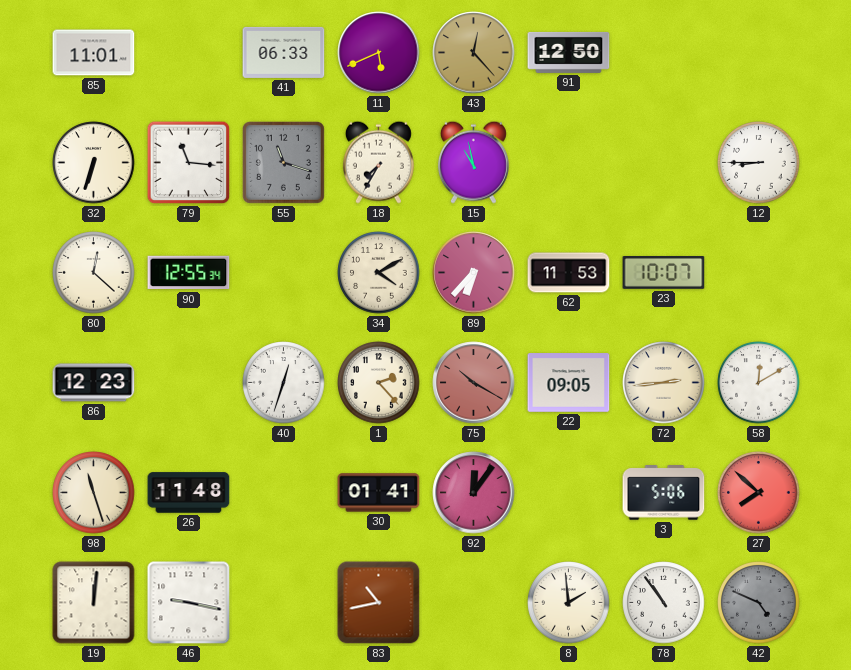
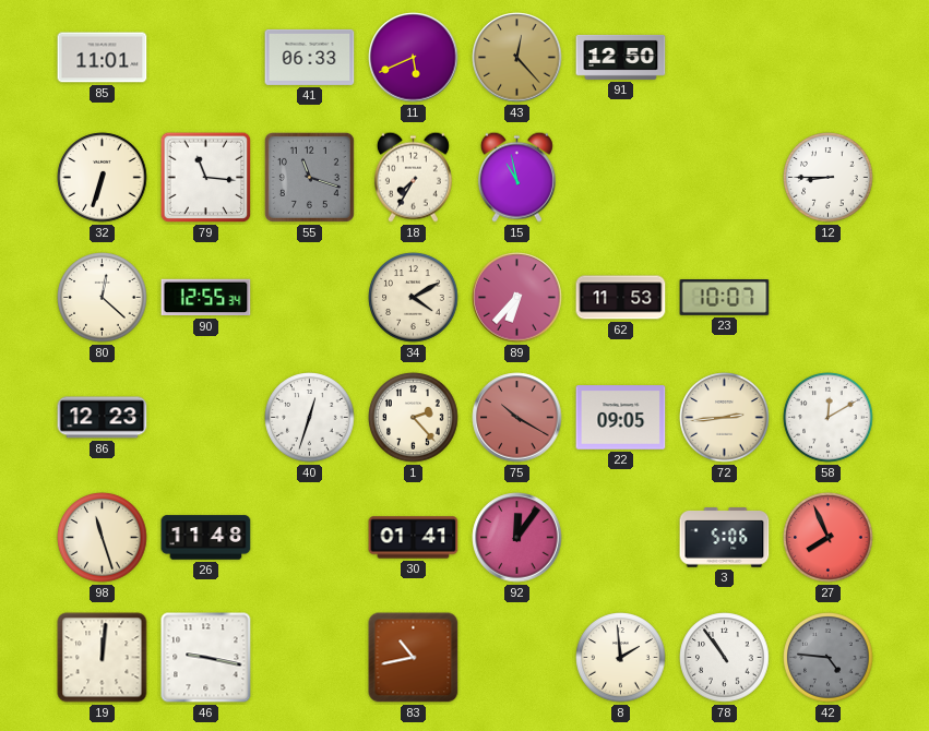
27: 7:52 -> 7:56 (829, 538)
42: 4:49 -> 4:46 (829, 658)
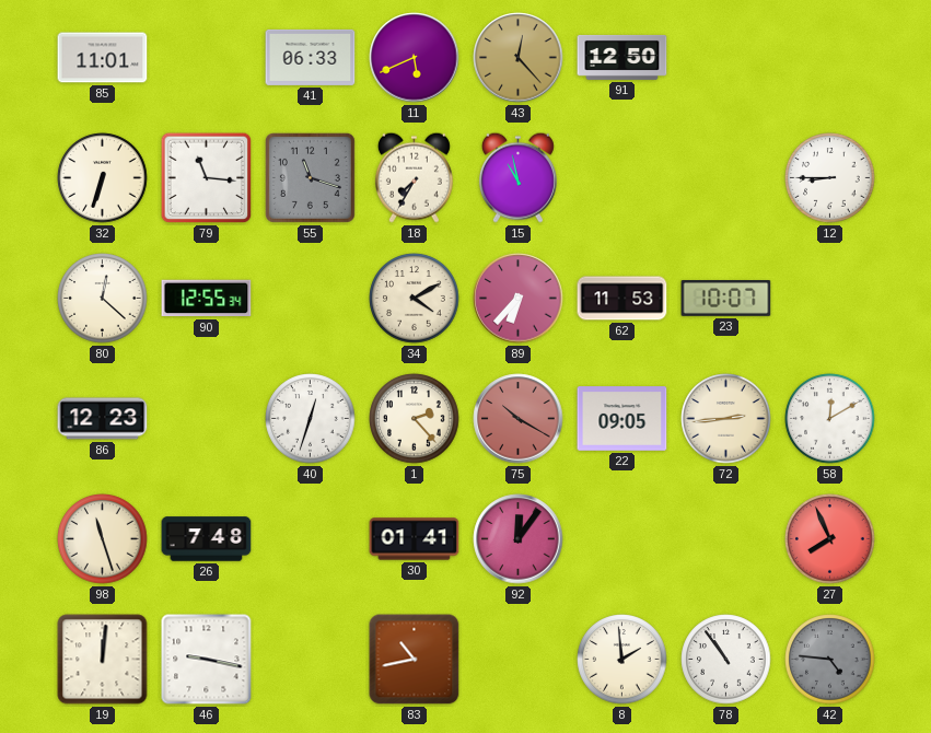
26: 11:48 -> 7:48 (207, 539)
3: 5:06 -> none (725, 538)
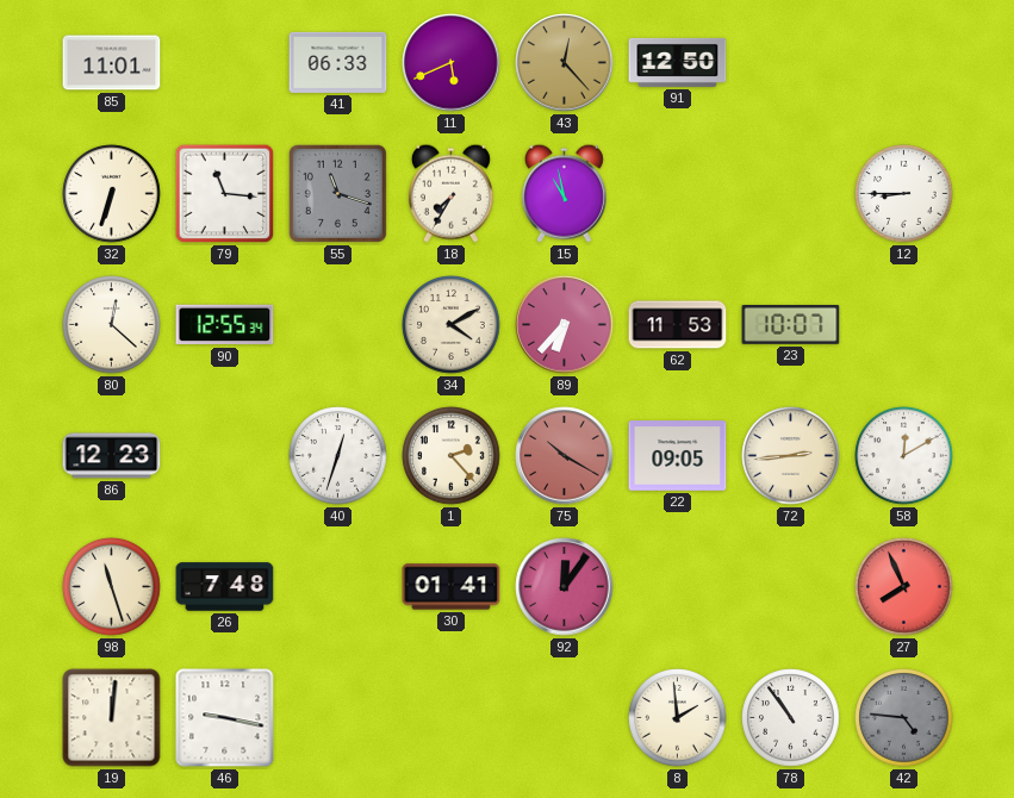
83: 10:43 -> none (415, 660)
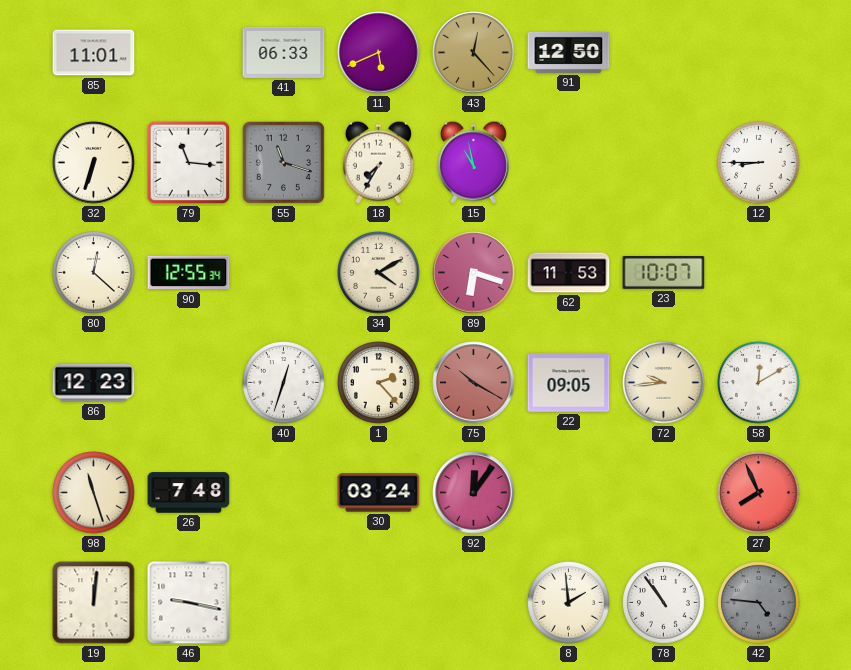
89: 6:37 -> 6:18 (474, 273)
72: 2:44 -> 9:44 (664, 383)
30: 01:41 -> 03:24 (379, 493)
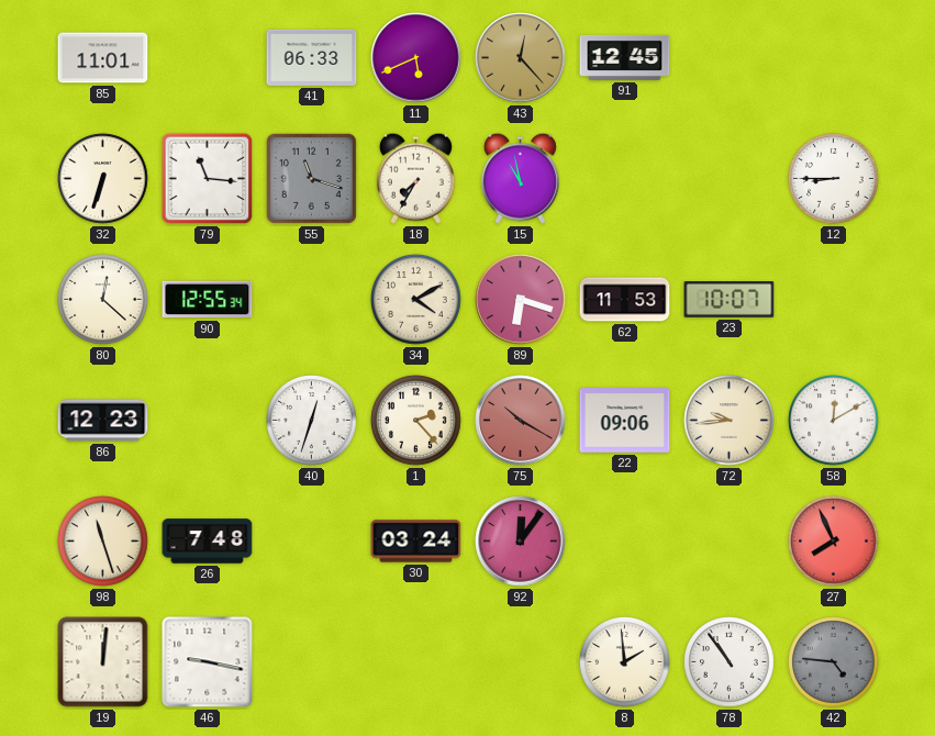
91: 12:50 -> 12:45 (625, 57)
22: 09:05 -> 09:06 (625, 421)
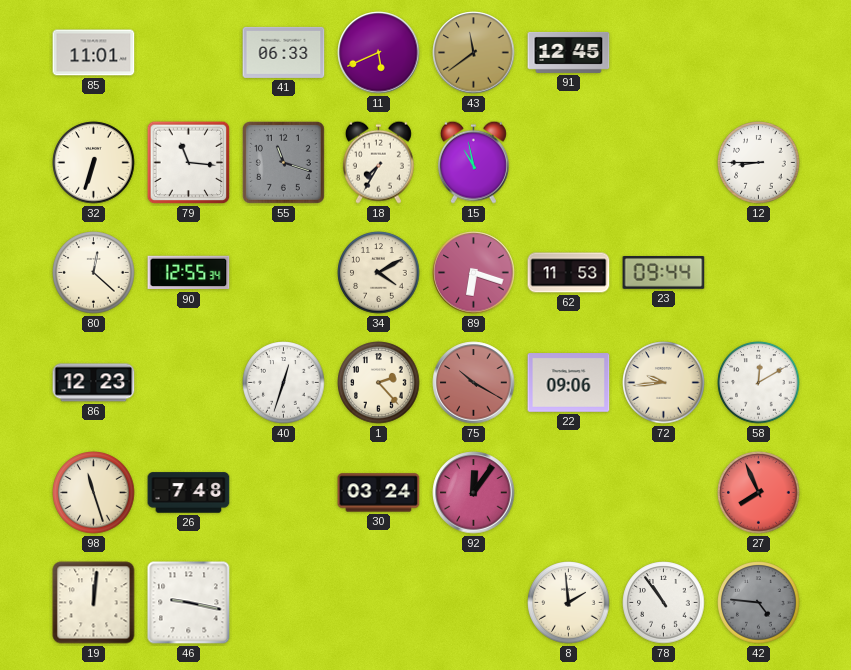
43: 12:23 -> 11:39 (474, 53)
23: 10:07 -> 09:44 (664, 273)
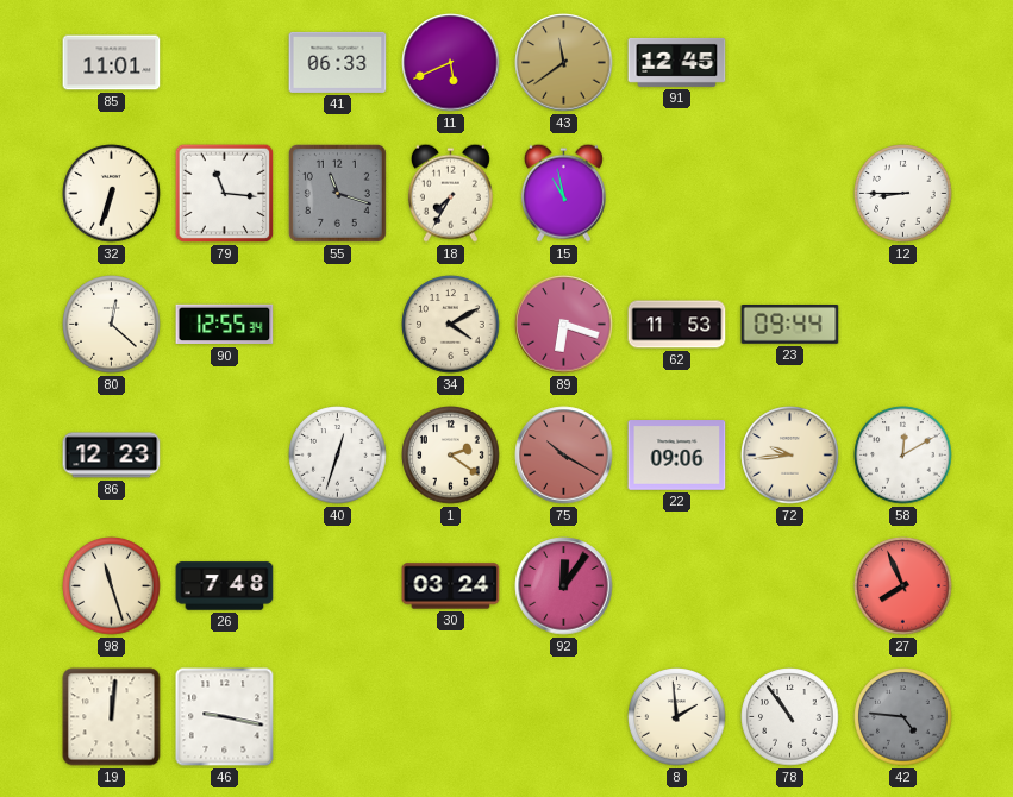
1: 2:23 -> 2:21 (451, 456)
